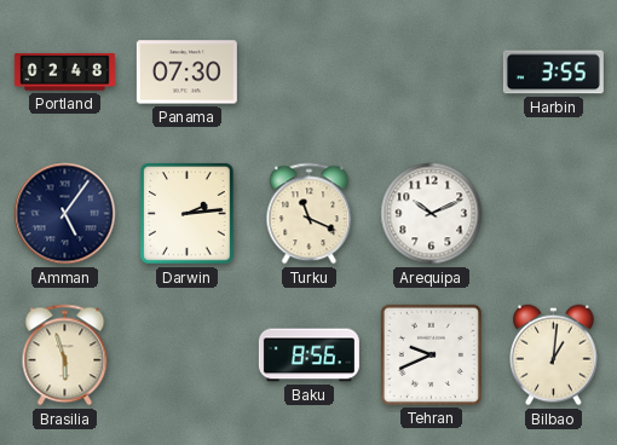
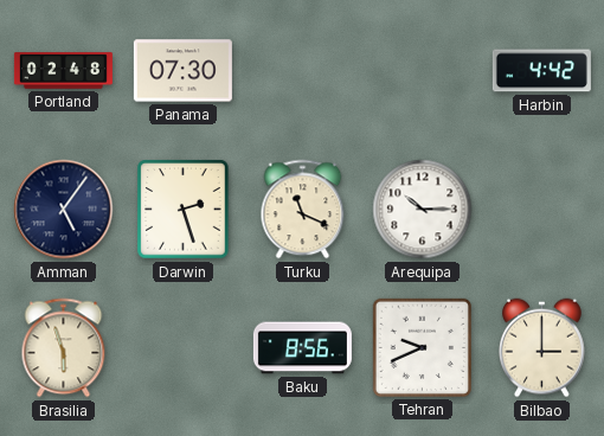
Harbin: 3:55 -> 4:42 (541, 71)
Darwin: 2:14 -> 2:27 (184, 210)
Arequipa: 10:11 -> 10:15 (423, 210)
Bilbao: 1:01 -> 3:00 (542, 348)
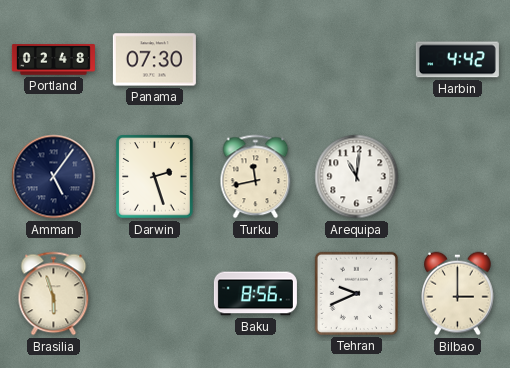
Turku: 11:19 -> 11:43 (256, 177)
Arequipa: 10:15 -> 11:01 (357, 177)
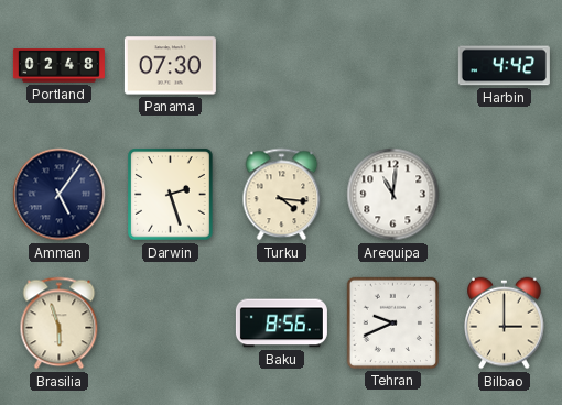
Turku: 11:43 -> 4:16 (282, 195)
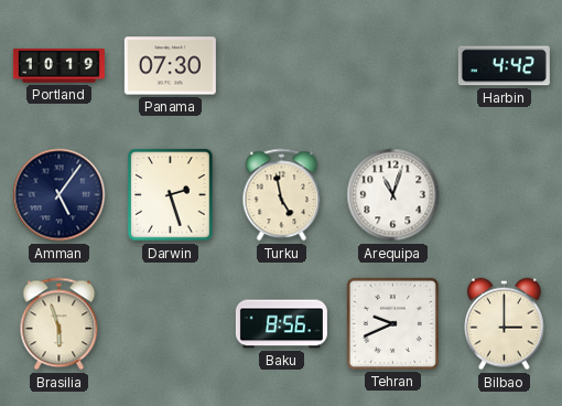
Portland: 02:48 -> 10:19 (58, 66)
Turku: 4:16 -> 4:58 (282, 195)
Arequipa: 11:01 -> 11:03 (393, 195)
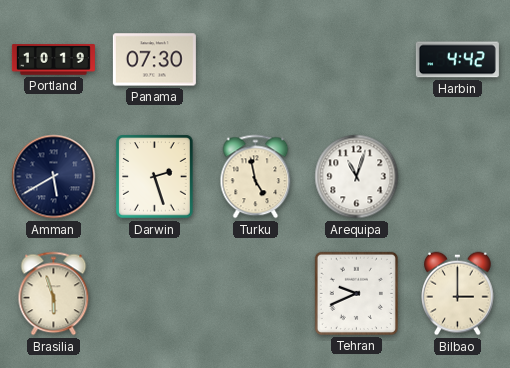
Amman: 5:06 -> 5:40 (54, 177)
Baku: 8:56 -> none (281, 324)
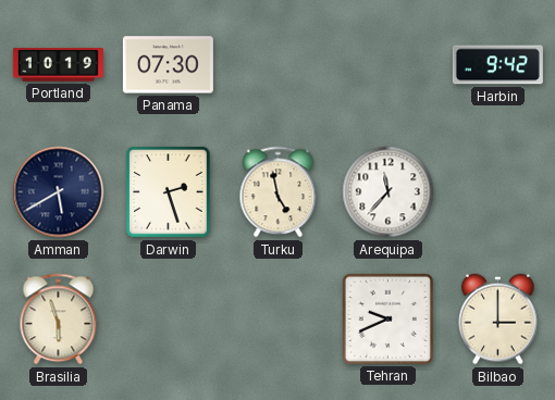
Harbin: 4:42 -> 9:42 (497, 65)
Arequipa: 11:03 -> 11:37 (388, 192)
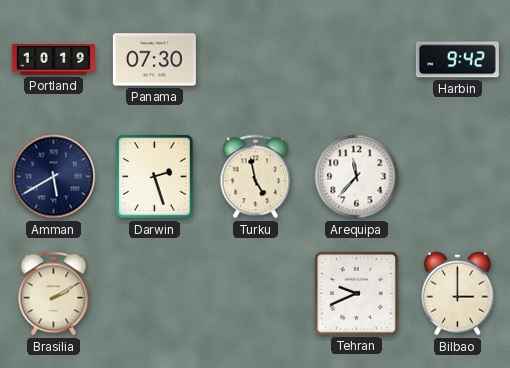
Brasilia: 5:57 -> 2:10 (54, 294)
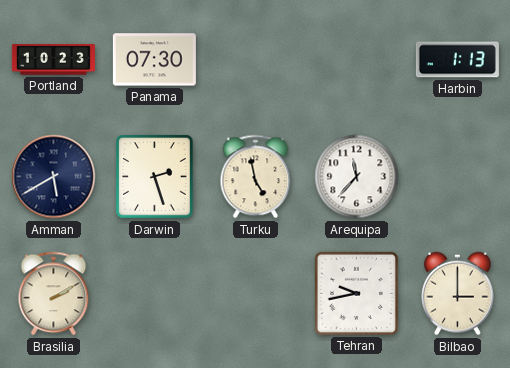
Portland: 10:19 -> 10:23 (53, 60)
Harbin: 9:42 -> 1:13 (457, 60)
Tehran: 9:41 -> 9:43 (356, 293)
